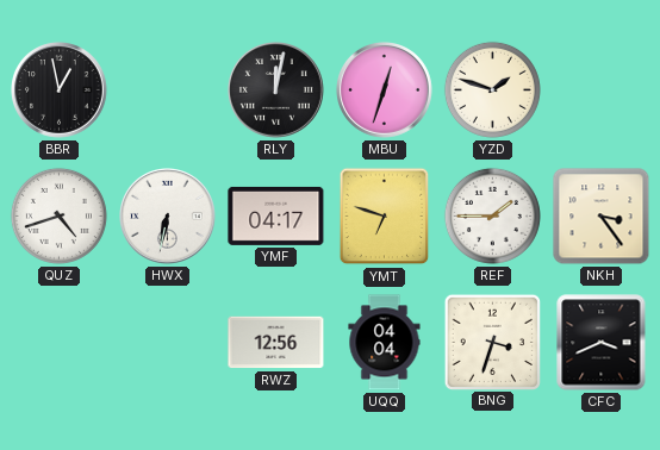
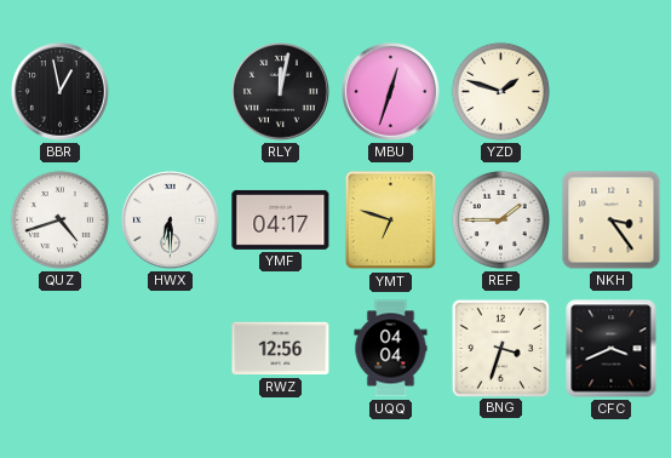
HWX: 6:32 -> 6:30 (171, 221)
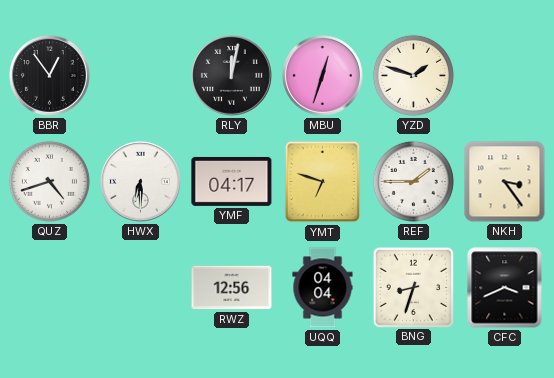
BBR: 12:58 -> 12:54 (50, 76)
BNG: 3:33 -> 8:33 (413, 287)
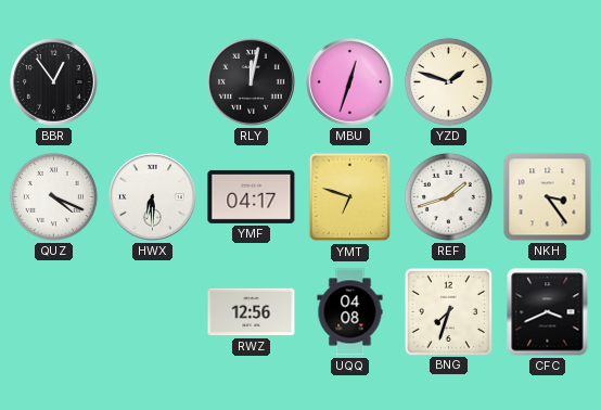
QUZ: 4:42 -> 4:19 (53, 196)
REF: 1:45 -> 1:42 (448, 196)
UQQ: 04:04 -> 04:08 (350, 312)
BNG: 8:33 -> 7:33 (448, 311)
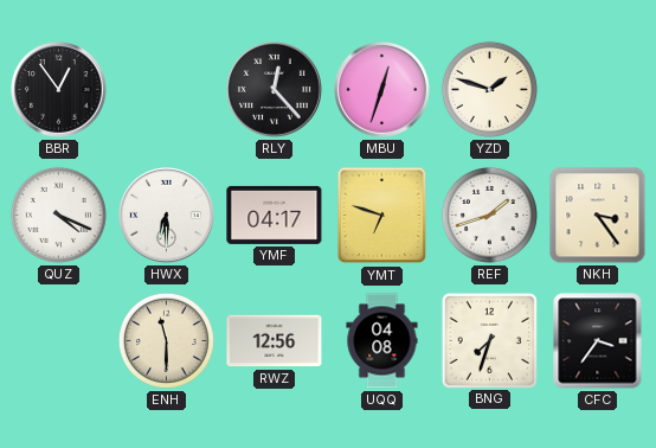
RLY: 12:02 -> 12:23 (275, 90)
ENH: none -> 11:30 (166, 340)
CFC: 3:41 -> 3:36 (598, 341)
